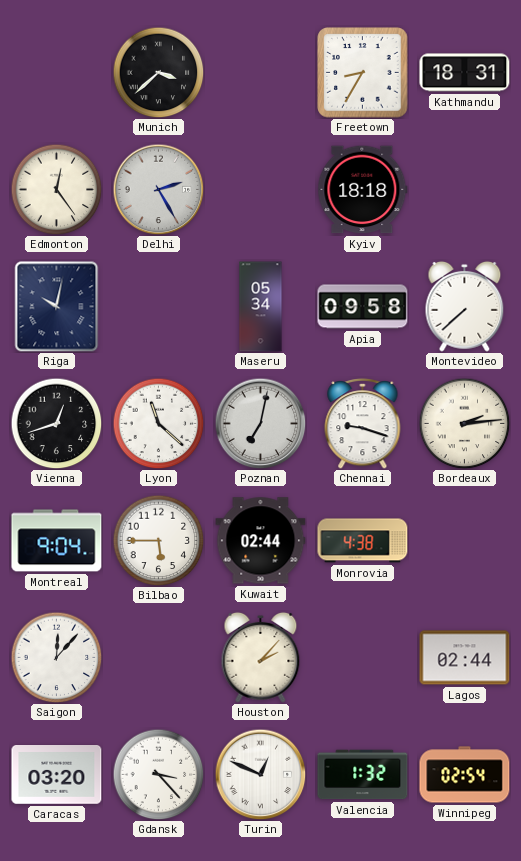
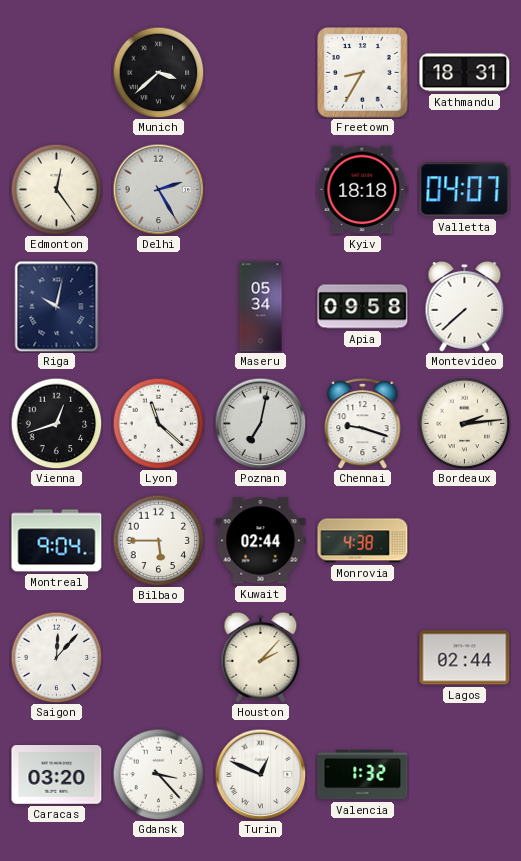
Valletta: none -> 04:07 (465, 190)
Winnipeg: 02:54 -> none (465, 775)
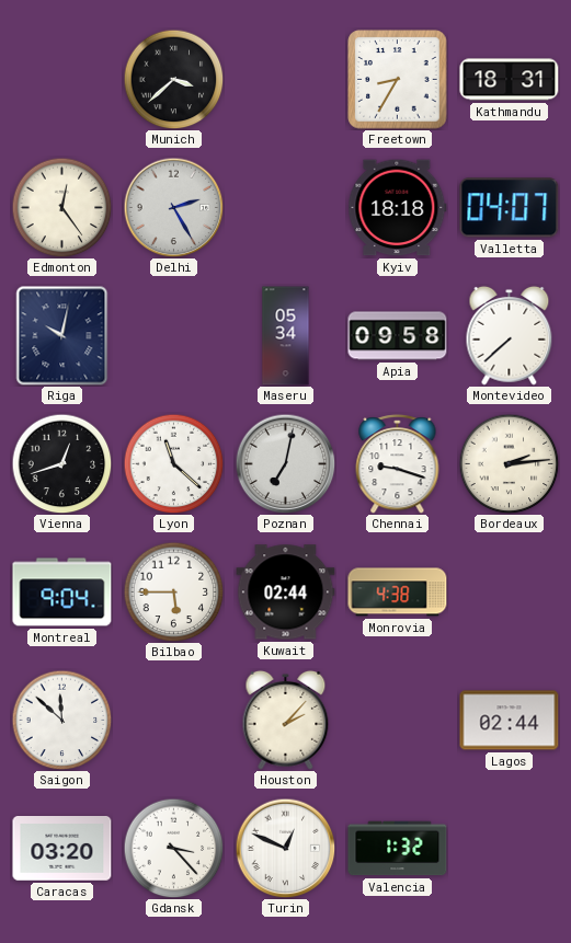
Saigon: 12:07 -> 11:52 (61, 720)
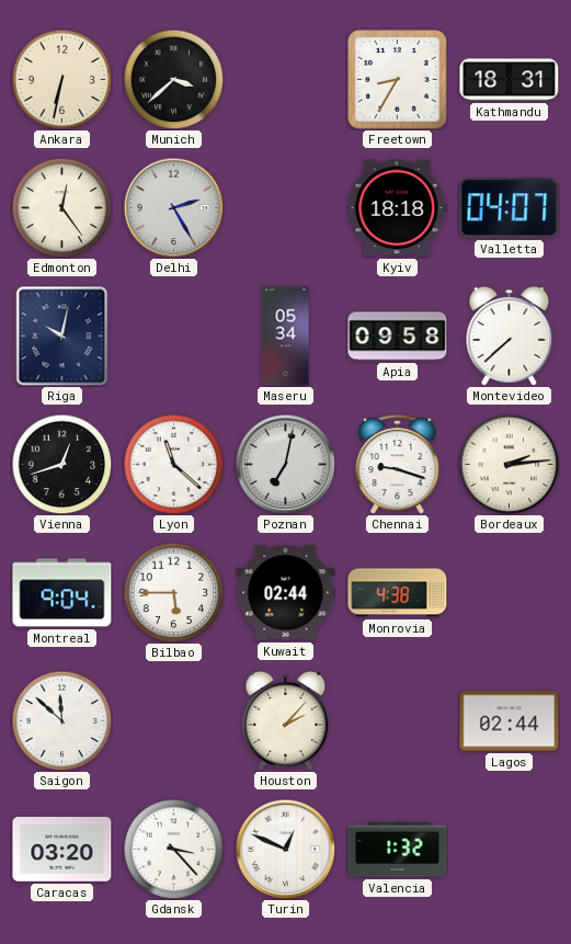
Ankara: none -> 6:32 (61, 79)
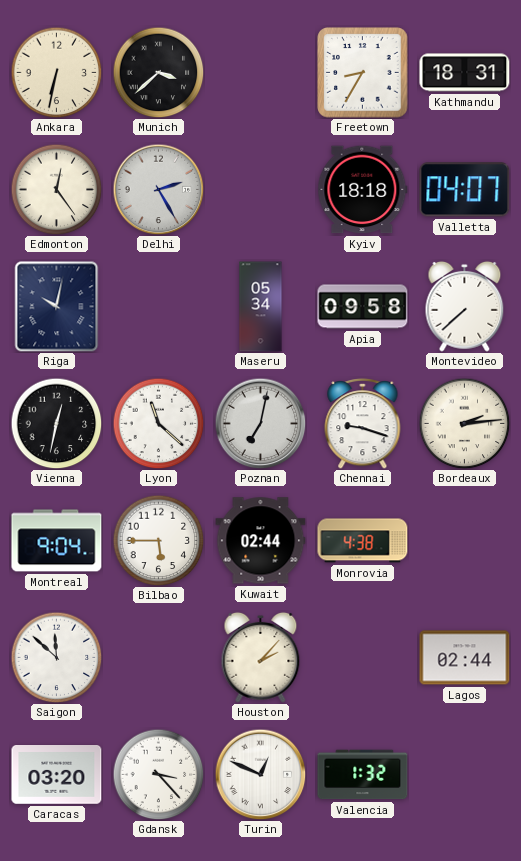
Vienna: 12:42 -> 12:32 (56, 423)
